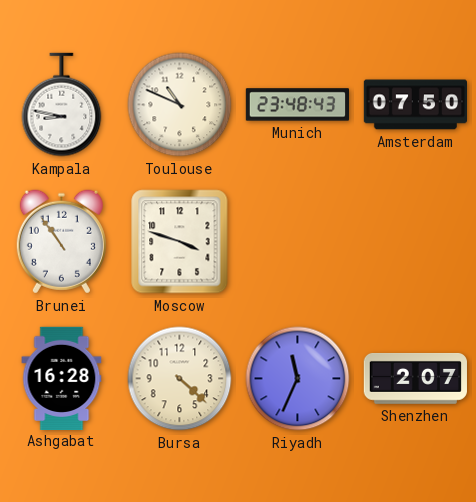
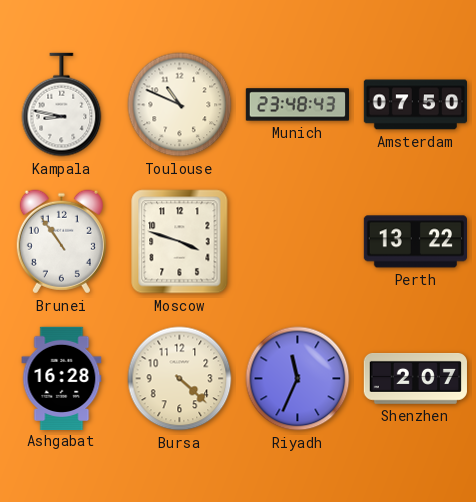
Perth: none -> 13:22 (415, 242)
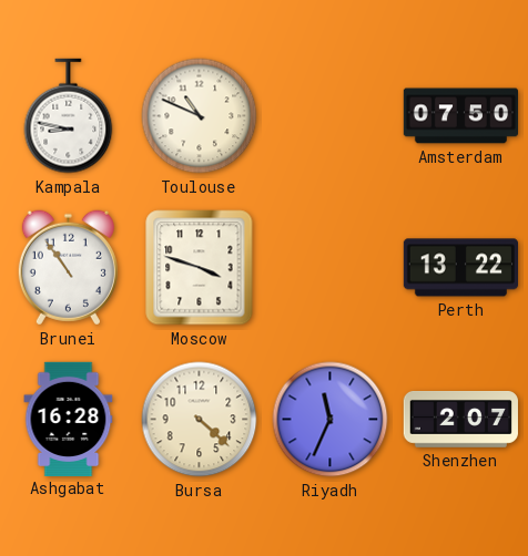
Munich: 23:48 -> none (297, 105)
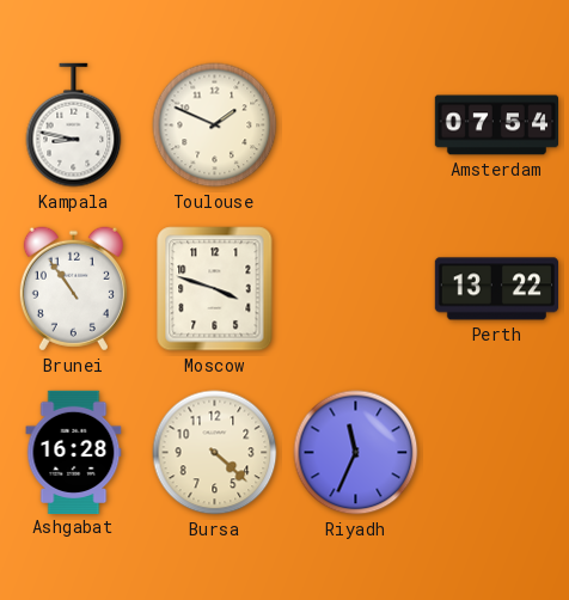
Toulouse: 10:49 -> 1:49 (215, 125)
Amsterdam: 07:50 -> 07:54 (496, 125)
Shenzhen: 2:07 -> none (460, 419)
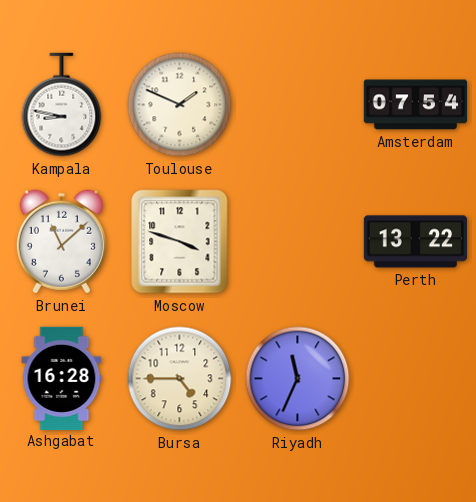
Brunei: 10:54 -> 11:08 (61, 242)
Bursa: 4:22 -> 4:45 (180, 379)
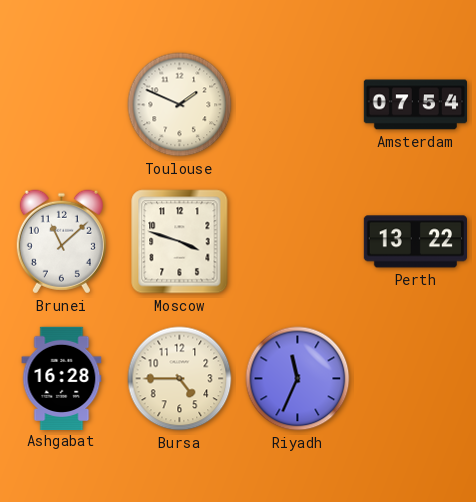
Kampala: 8:47 -> none (62, 105)
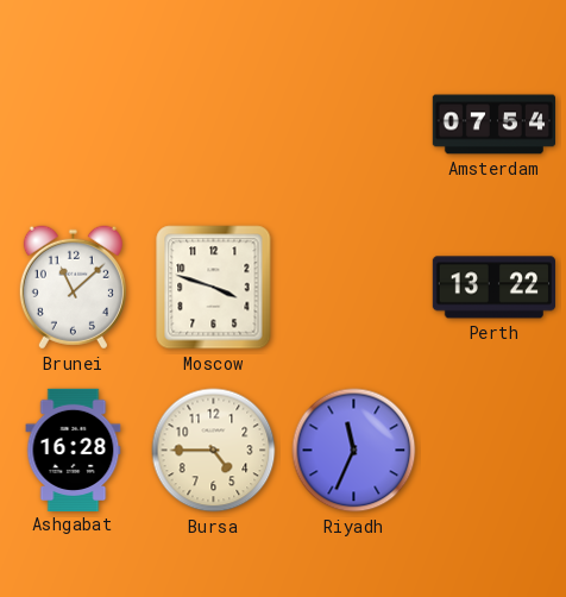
Toulouse: 1:49 -> none (180, 105)
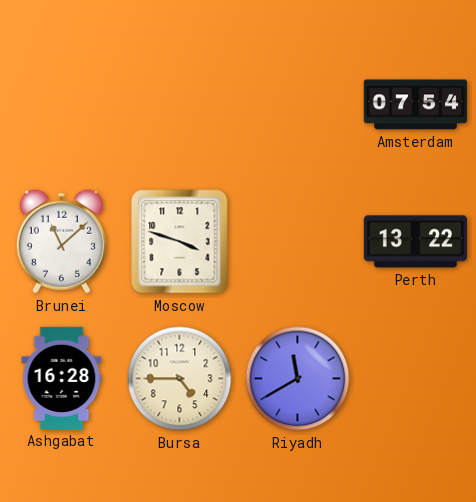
Riyadh: 11:34 -> 11:40 (298, 379)
